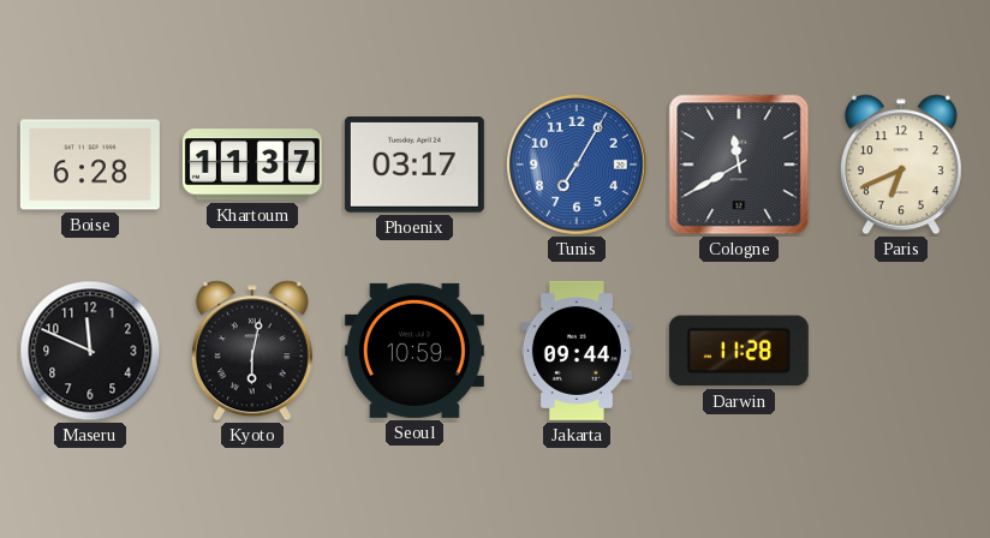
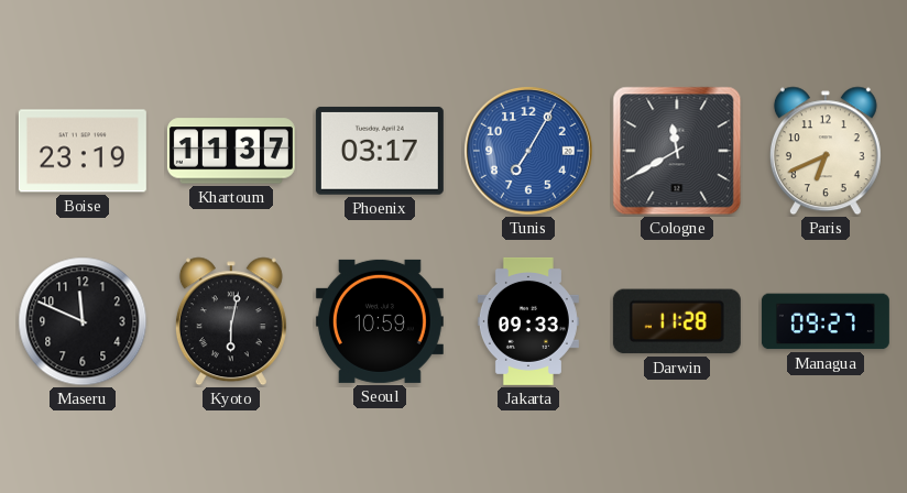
Boise: 6:28 -> 23:19 (83, 151)
Jakarta: 09:44 -> 09:33 (528, 321)
Managua: none -> 09:27 (826, 321)
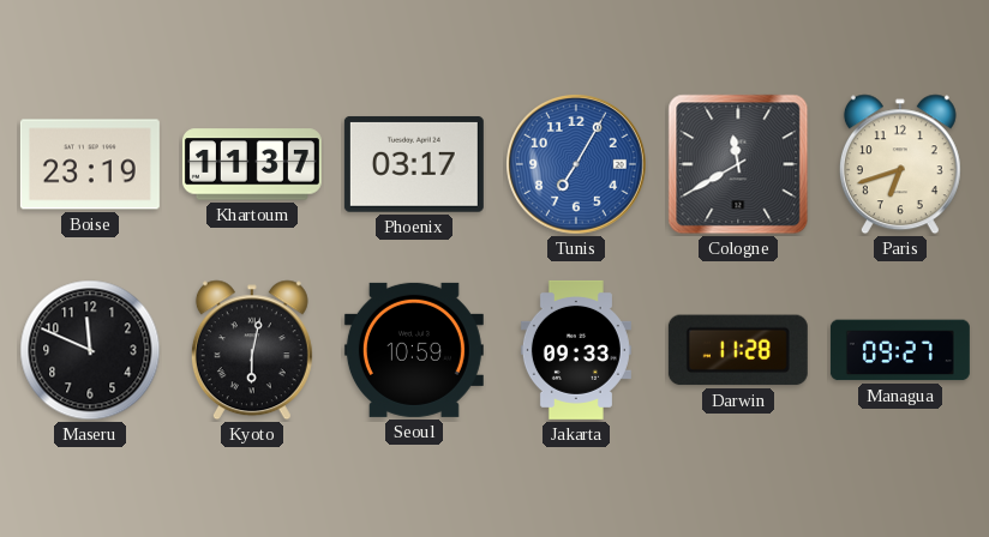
Paris: 6:41 -> 6:42 (900, 164)
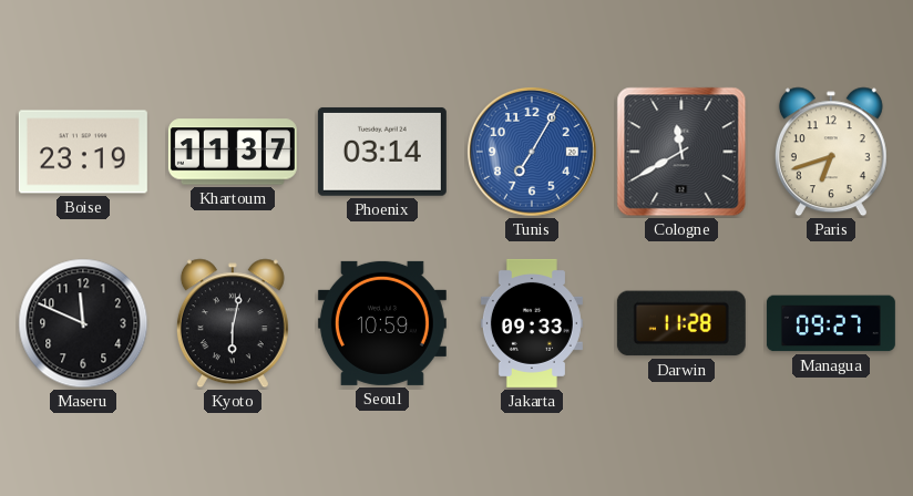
Phoenix: 03:17 -> 03:14 (382, 152)
